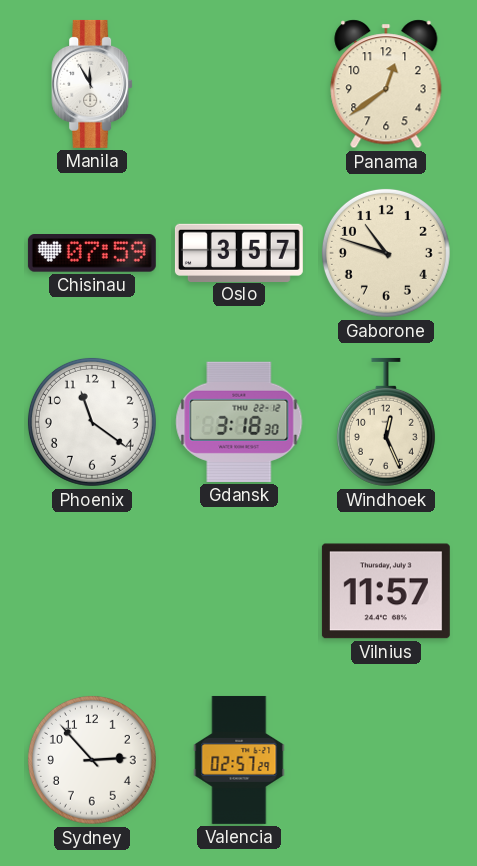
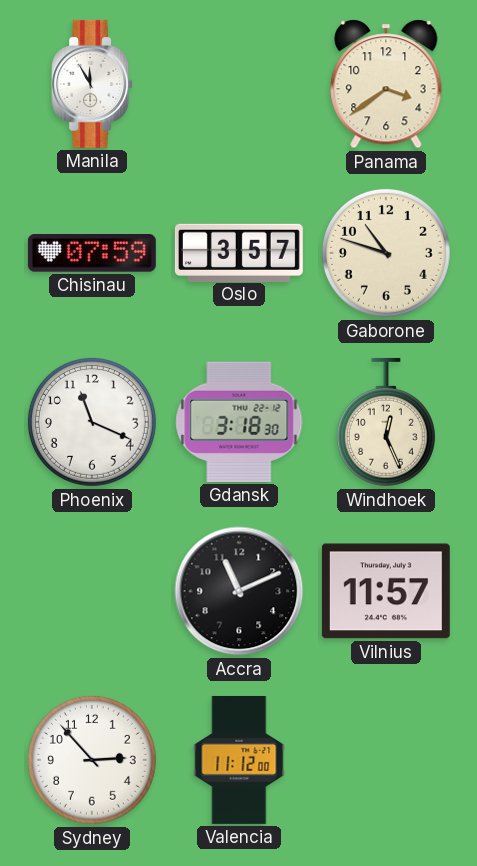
Panama: 12:39 -> 3:39 (386, 84)
Phoenix: 11:21 -> 11:19 (92, 422)
Accra: none -> 11:11 (239, 591)
Valencia: 02:57 -> 11:12 (239, 760)
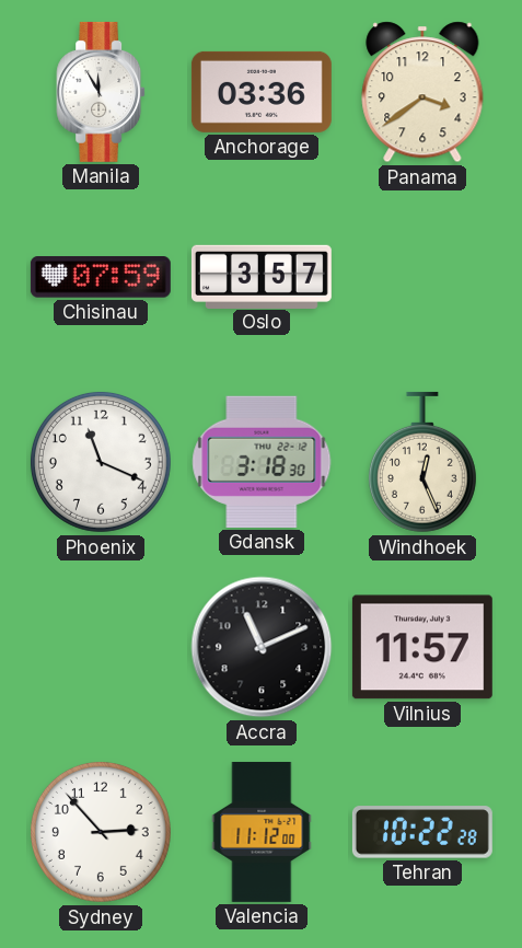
Anchorage: none -> 03:36 (262, 92)
Gaborone: 10:48 -> none (386, 253)
Tehran: none -> 10:22 (422, 832)
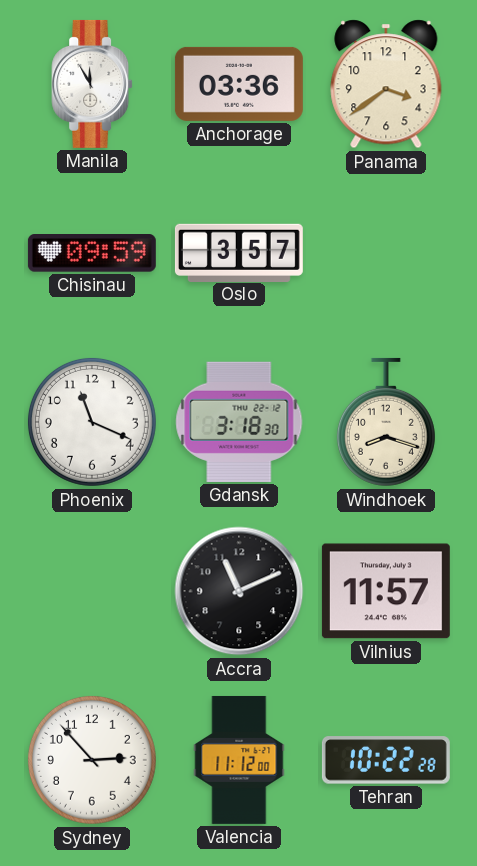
Chisinau: 07:59 -> 09:59 (92, 253)
Windhoek: 12:26 -> 8:18 (386, 422)
